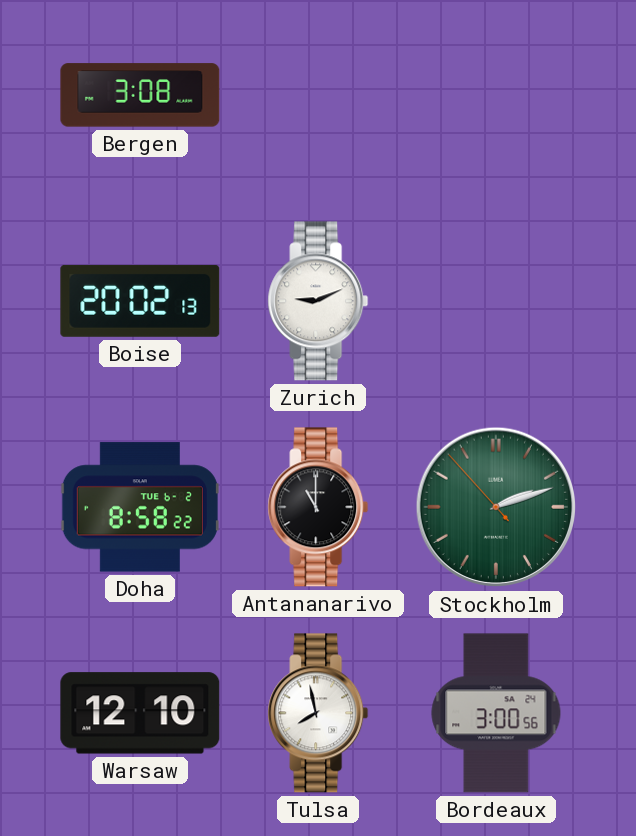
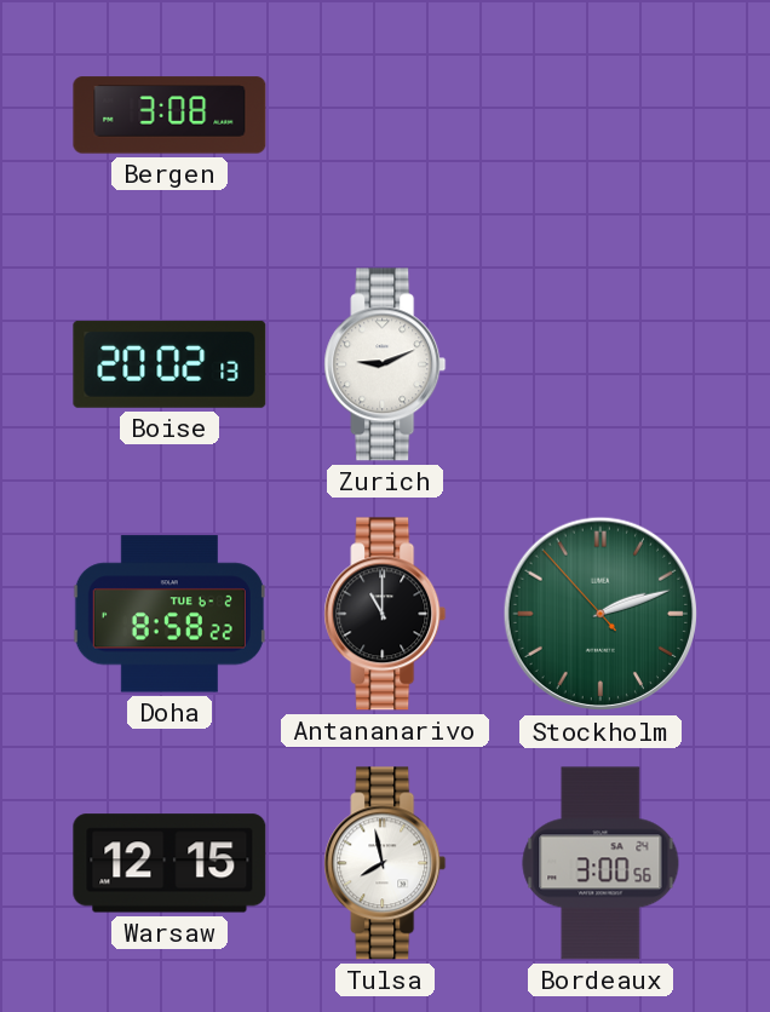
Warsaw: 12:10 -> 12:15 (169, 863)
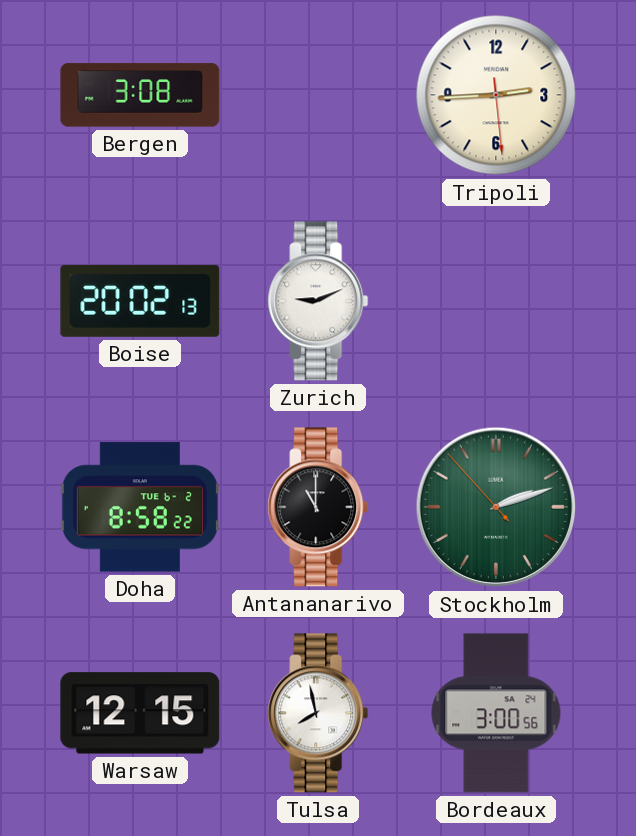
Tripoli: none -> 2:44 (496, 95)
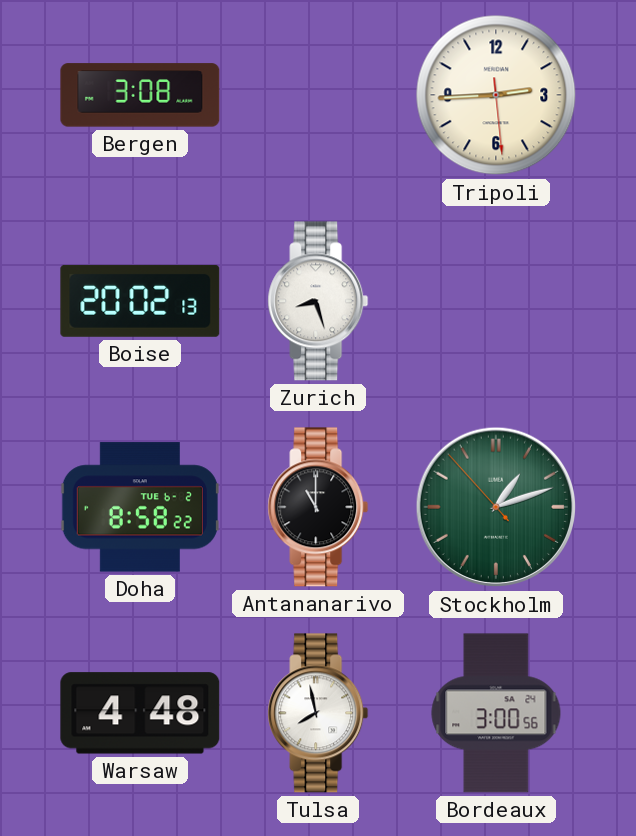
Zurich: 9:11 -> 8:27 (318, 301)
Stockholm: 2:11 -> 1:11 (496, 507)
Warsaw: 12:15 -> 4:48 (140, 713)
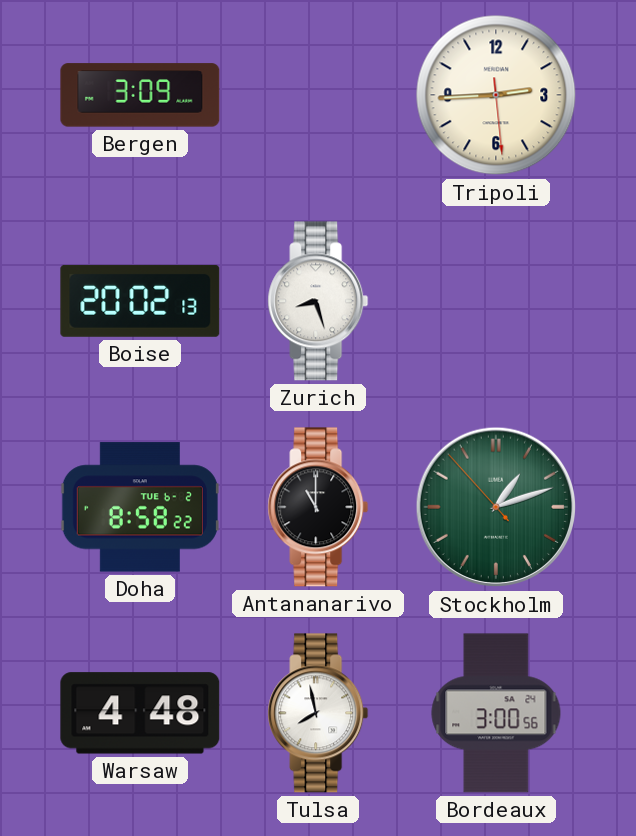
Bergen: 3:08 -> 3:09 (140, 95)
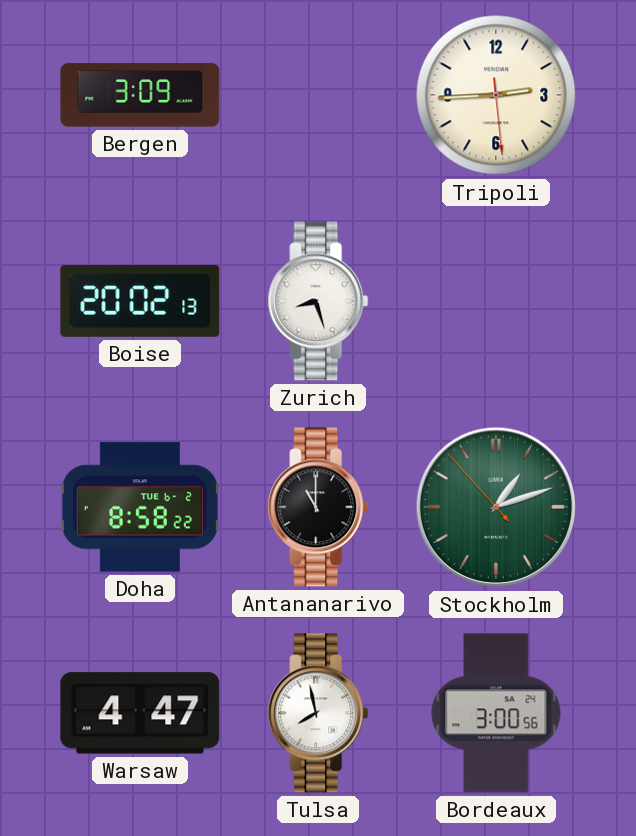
Warsaw: 4:48 -> 4:47 (140, 713)
